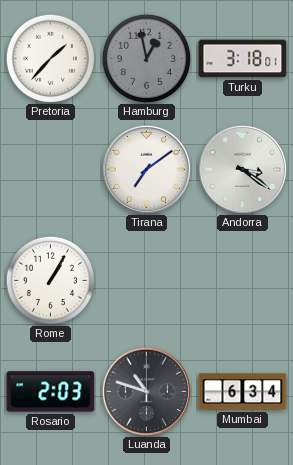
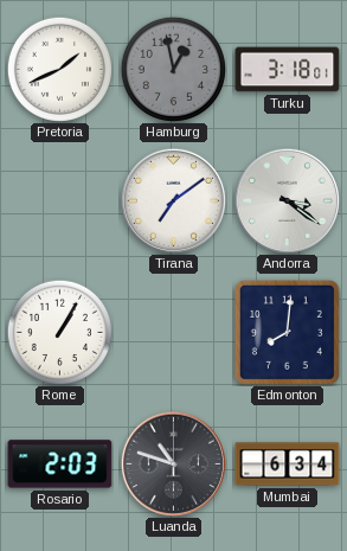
Pretoria: 1:37 -> 1:41 (59, 69)
Edmonton: none -> 8:01 (287, 332)
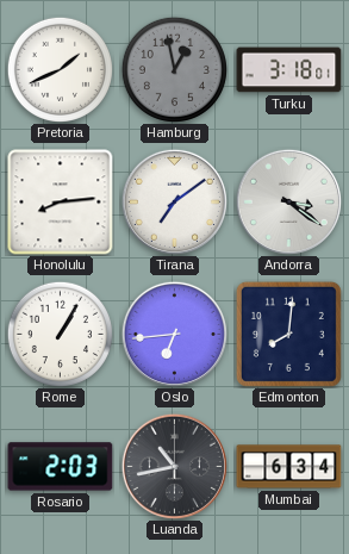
Honolulu: none -> 8:14 (61, 203)
Oslo: none -> 6:44 (174, 334)
Luanda: 10:48 -> 10:43 (174, 466)
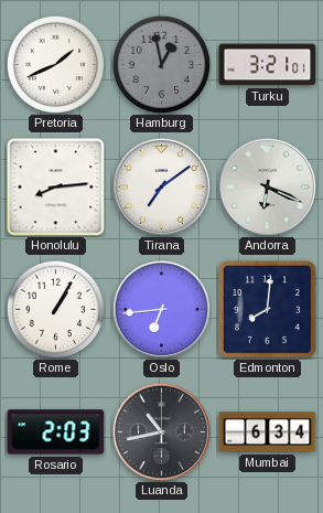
Turku: 3:18 -> 3:21 (268, 65)
Andorra: 3:21 -> 6:19 (267, 186)
